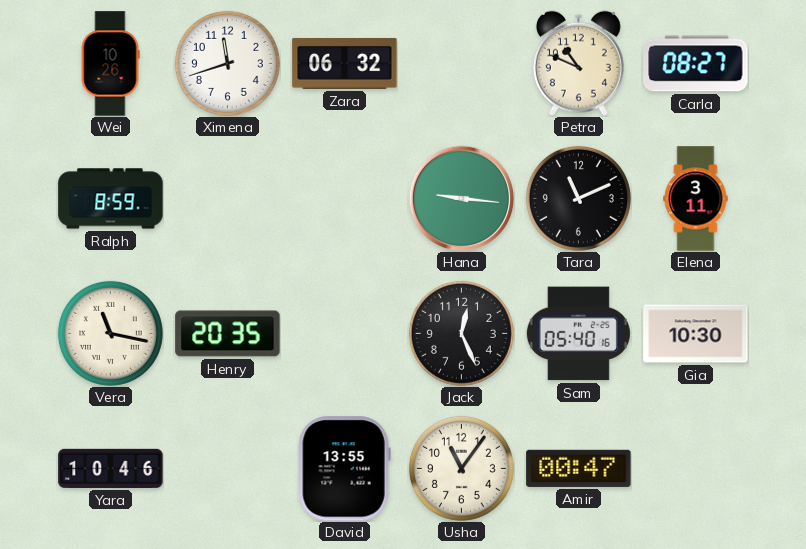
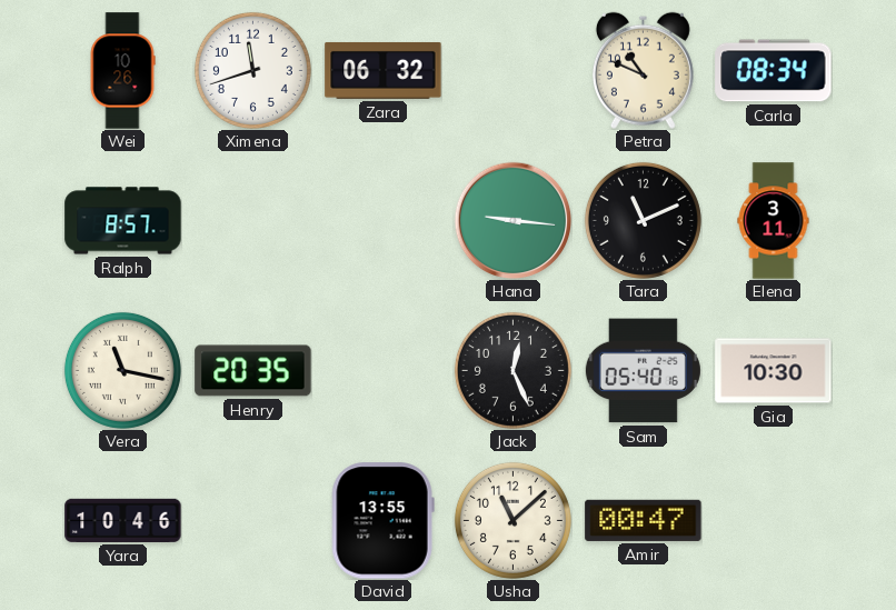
Carla: 08:27 -> 08:34 (774, 71)
Ralph: 8:59 -> 8:57 (123, 221)
Usha: 11:06 -> 11:08 (512, 520)
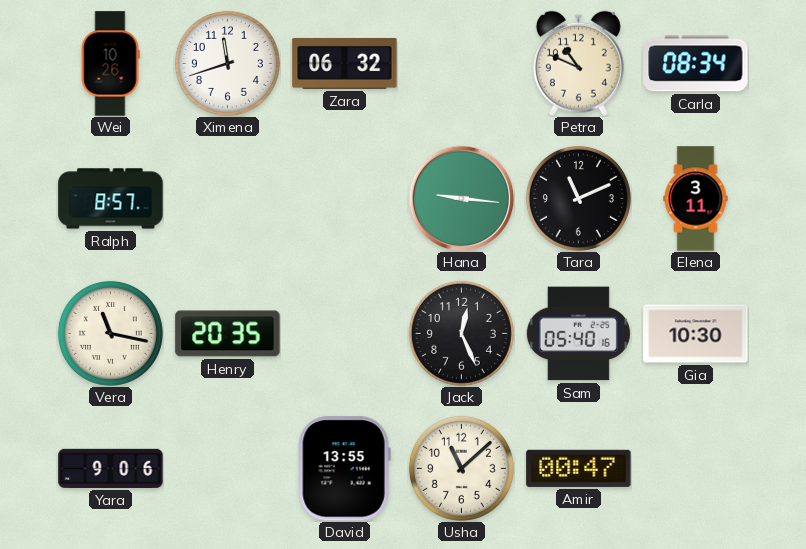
Yara: 10:46 -> 9:06 (111, 468)
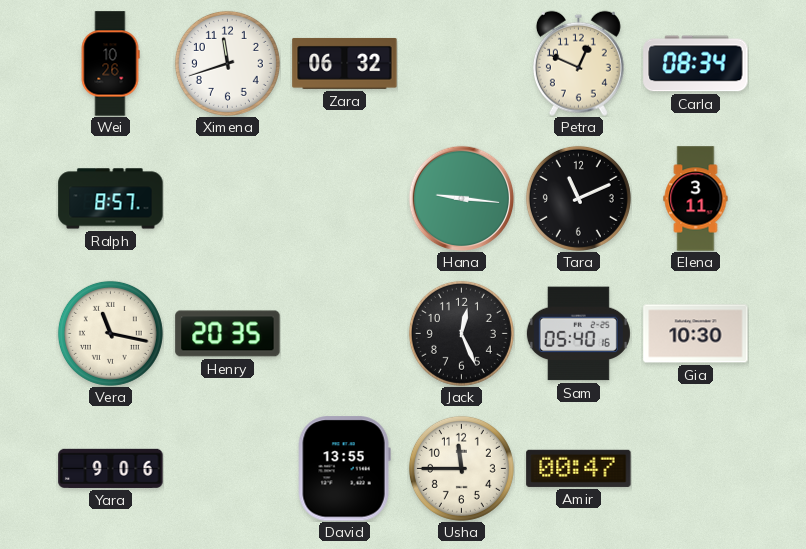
Petra: 10:49 -> 12:49 (578, 63)
Usha: 11:08 -> 11:45 (461, 468)
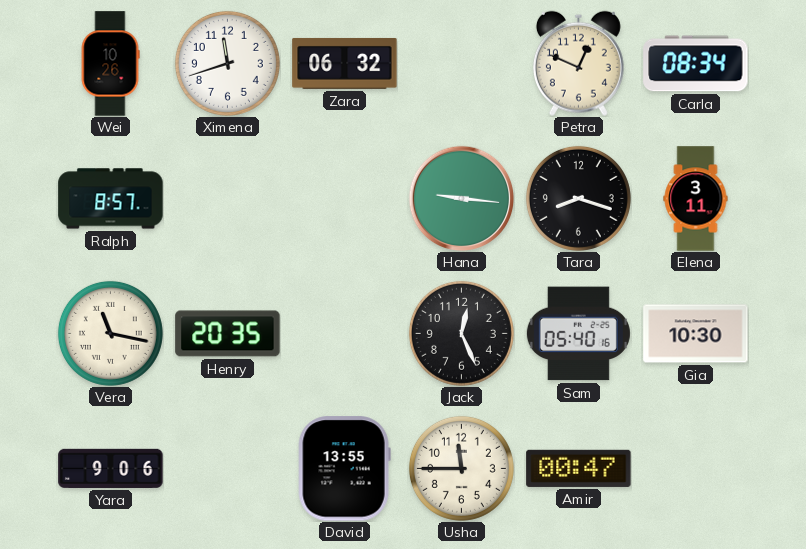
Tara: 11:11 -> 8:18 (578, 198)
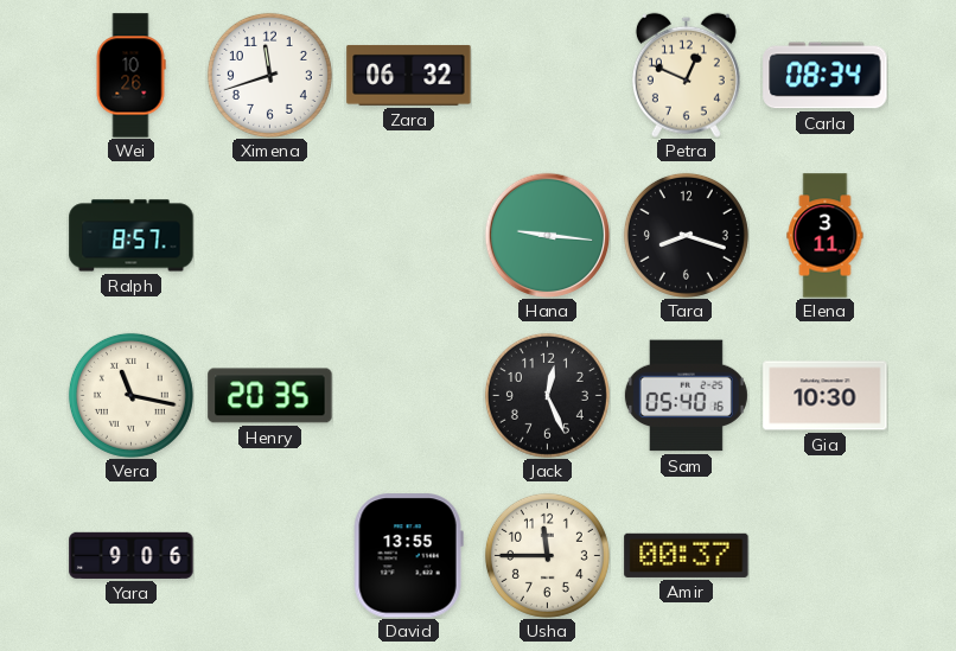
Amir: 00:47 -> 00:37 (687, 555)
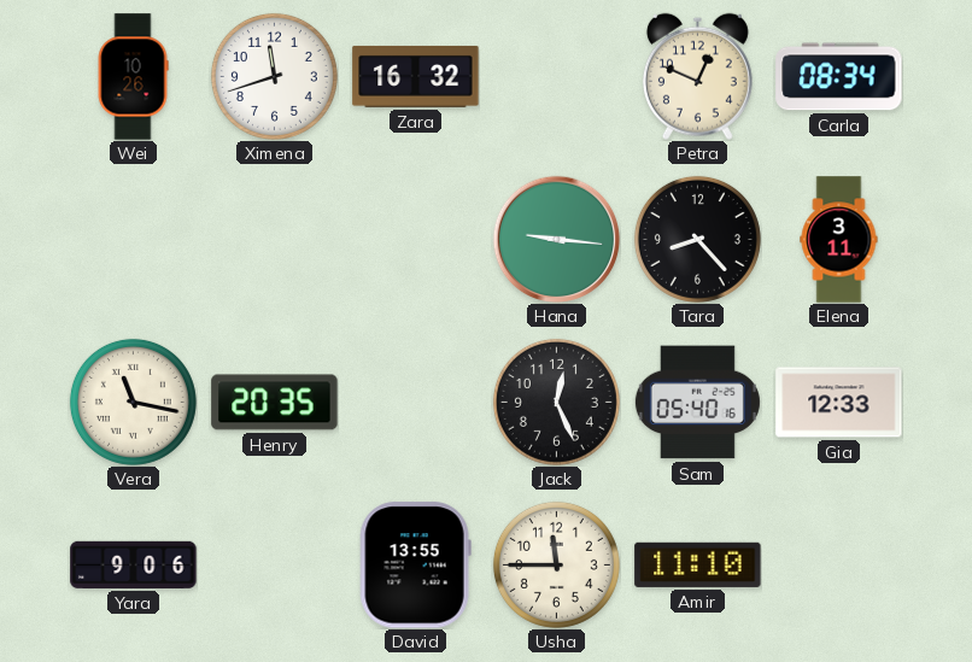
Zara: 06:32 -> 16:32 (416, 76)
Ralph: 8:57 -> none (132, 236)
Tara: 8:18 -> 8:23 (697, 239)
Gia: 10:30 -> 12:33 (839, 403)
Amir: 00:37 -> 11:10 (698, 564)
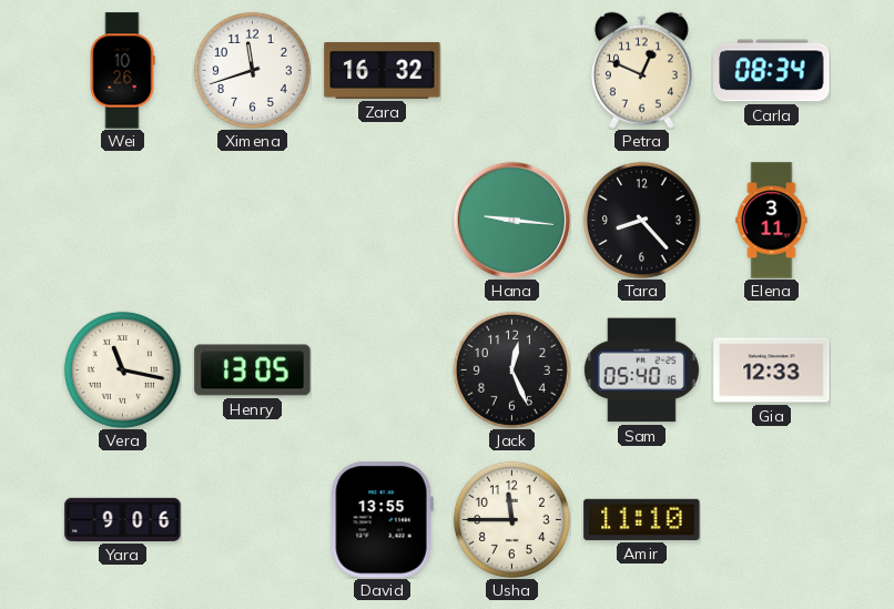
Henry: 20:35 -> 13:05 (253, 371)
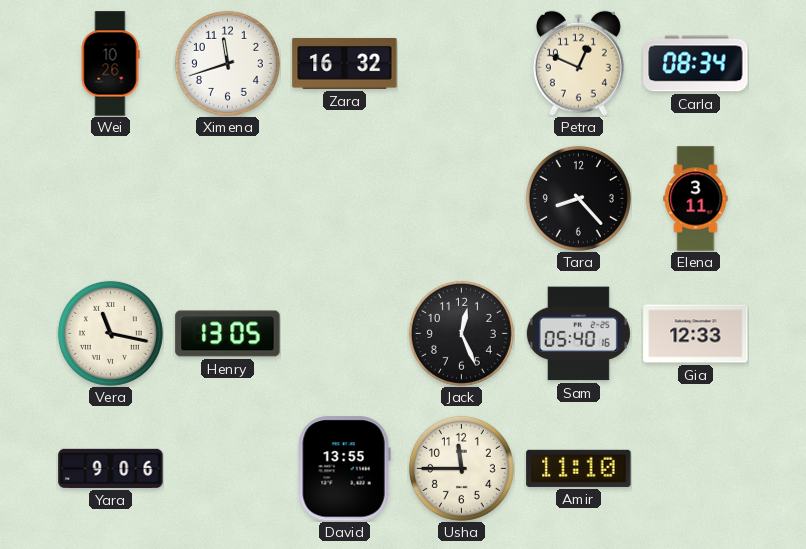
Hana: 9:16 -> none (511, 220)
